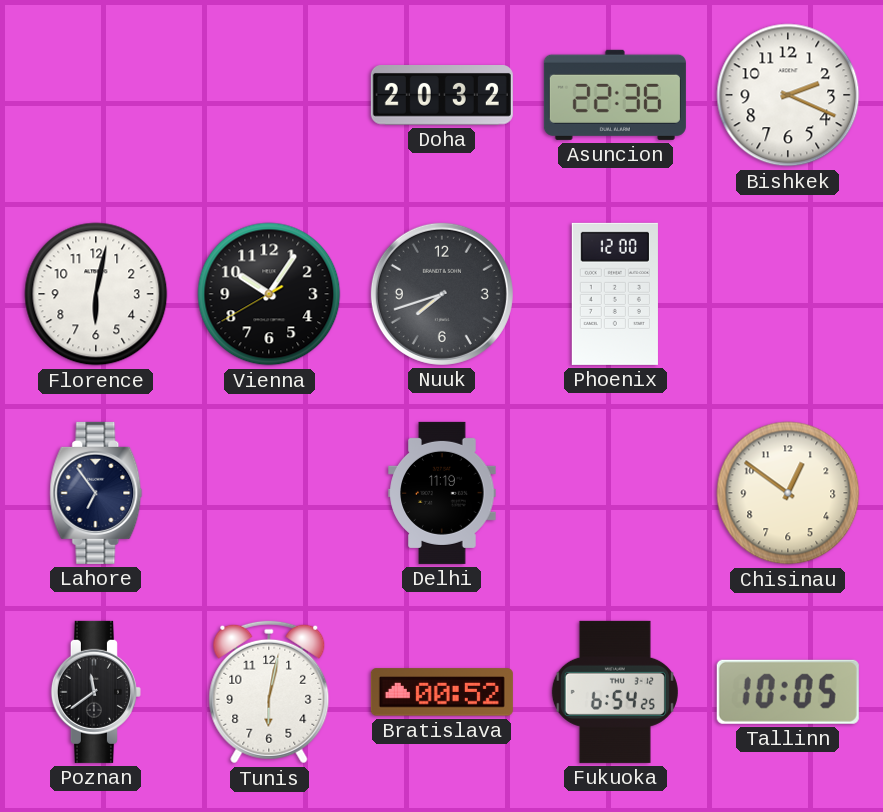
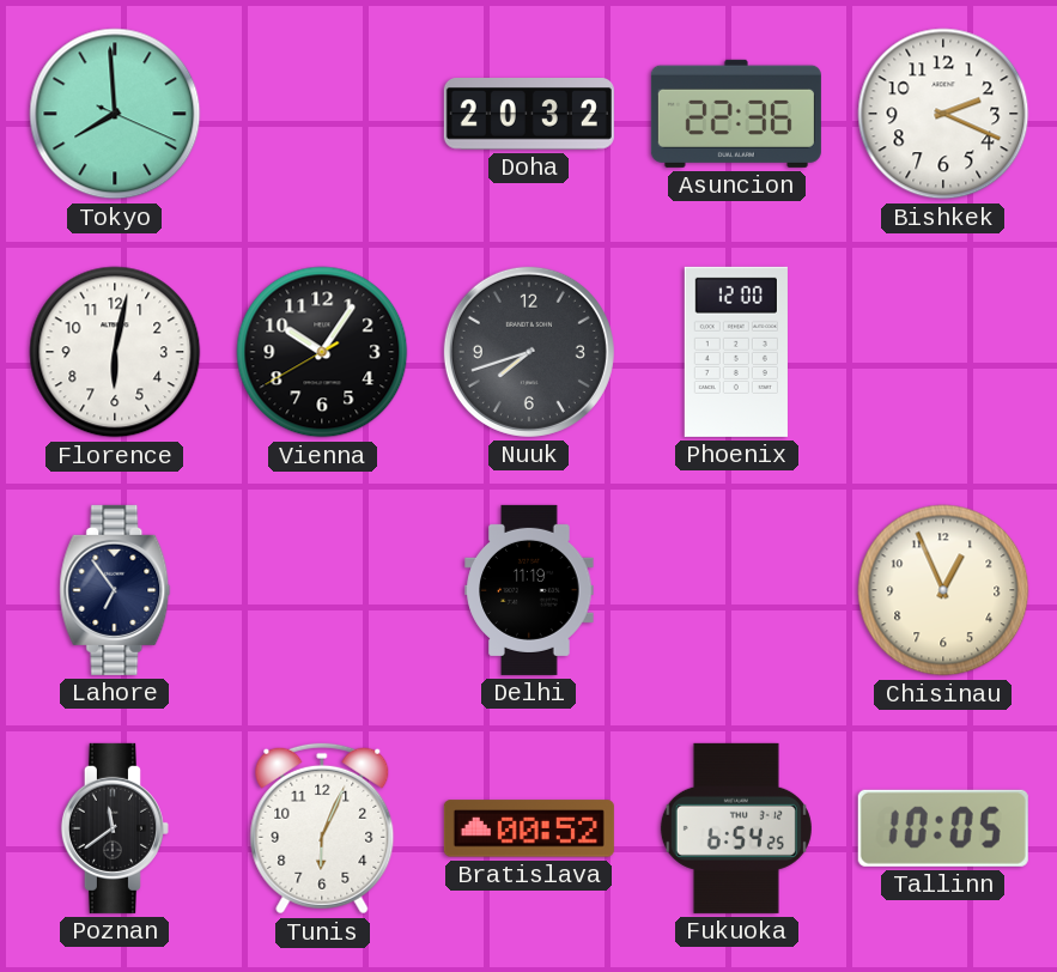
Tokyo: none -> 7:59 (115, 114)
Chisinau: 12:51 -> 12:56 (943, 590)
Tunis: 6:02 -> 6:04 (322, 828)
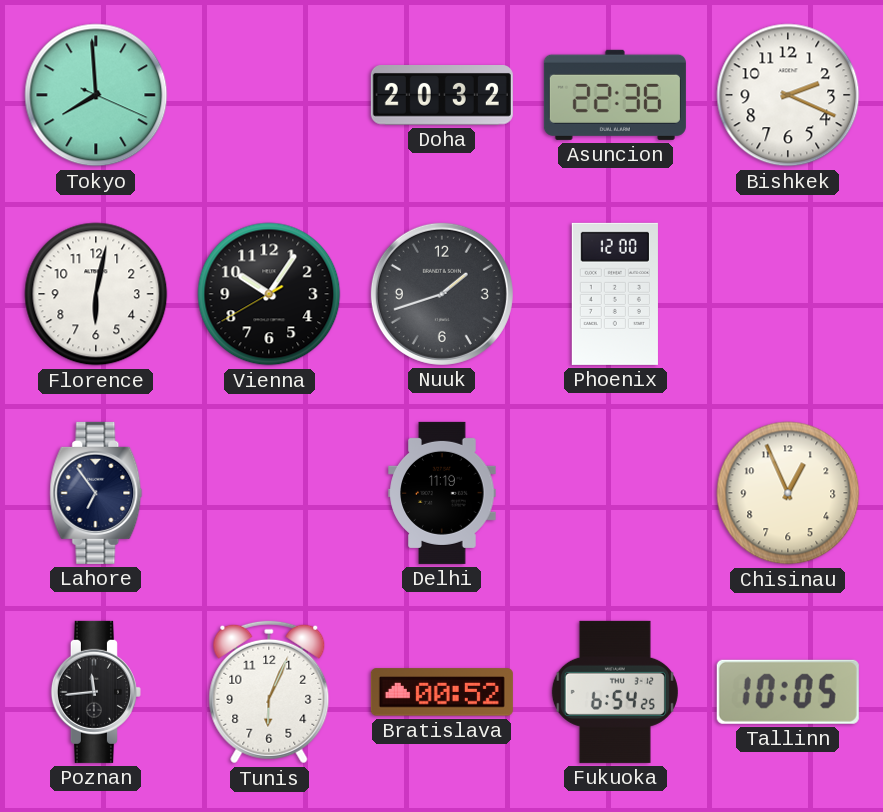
Nuuk: 7:42 -> 1:42 (442, 294)
Poznan: 11:39 -> 11:44 (96, 692)
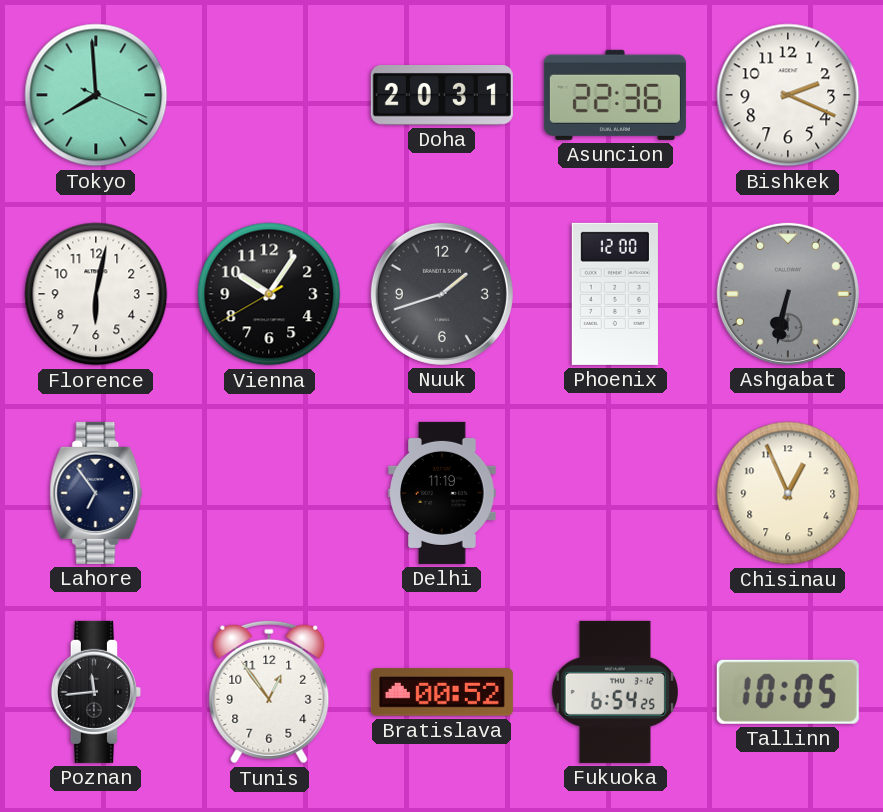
Doha: 20:32 -> 20:31 (442, 96)
Ashgabat: none -> 6:32 (788, 294)
Tunis: 6:04 -> 12:54 (269, 692)
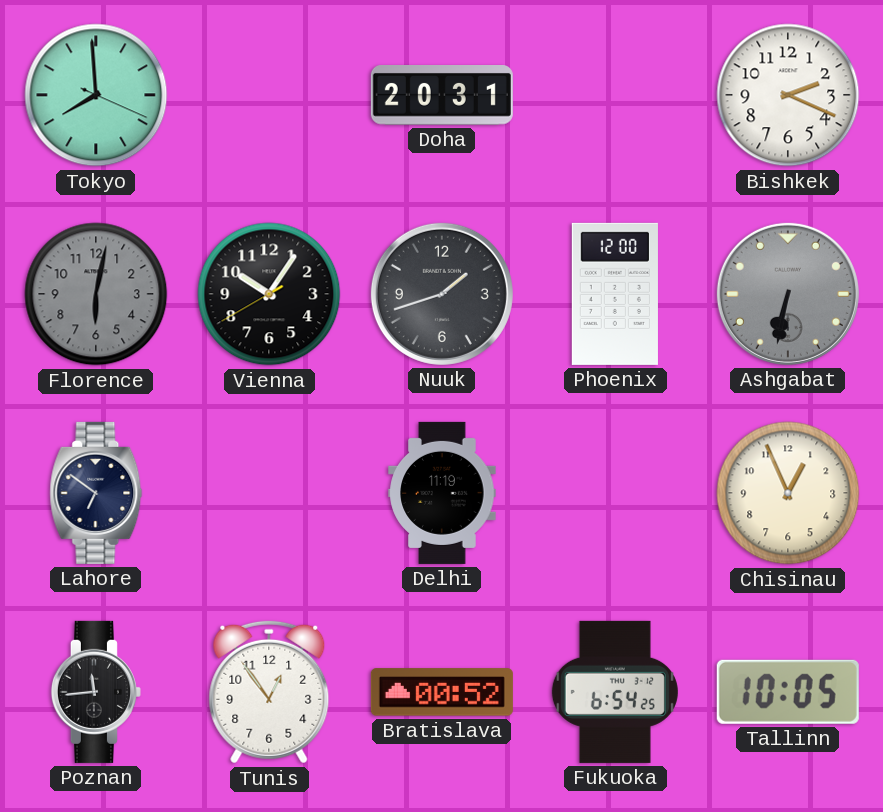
Asuncion: 22:36 -> none (615, 95)
Florence dial: white -> grey (96, 294)
Lahore: 6:54 -> 6:51 (96, 493)
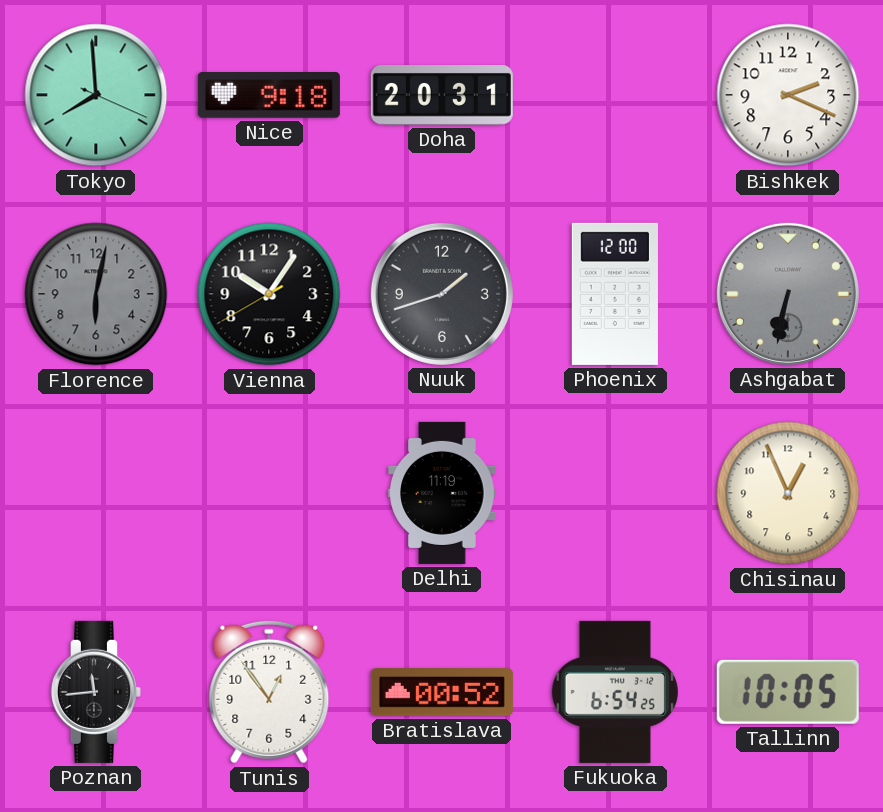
Nice: none -> 9:18 (269, 96)
Lahore: 6:51 -> none (96, 493)
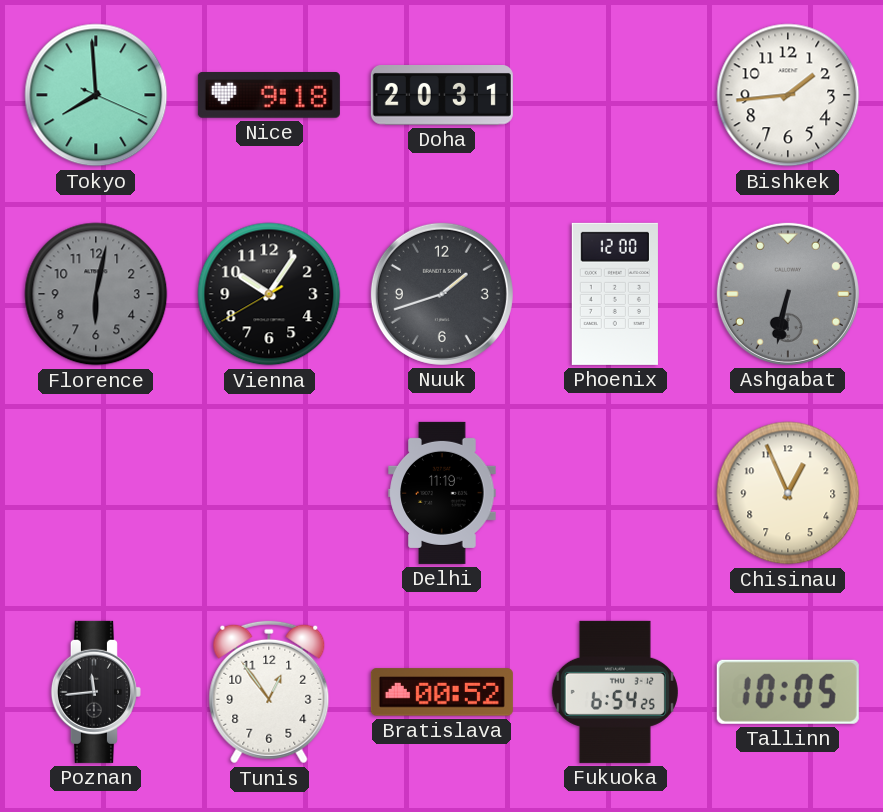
Bishkek: 2:19 -> 1:44 (788, 95)
